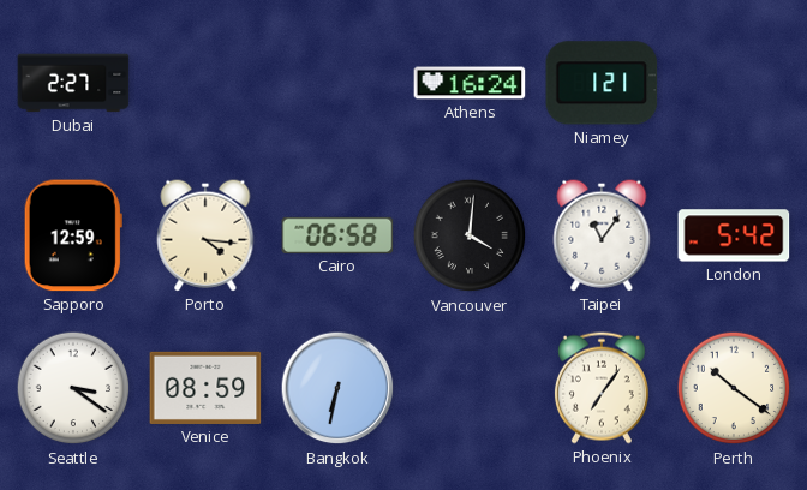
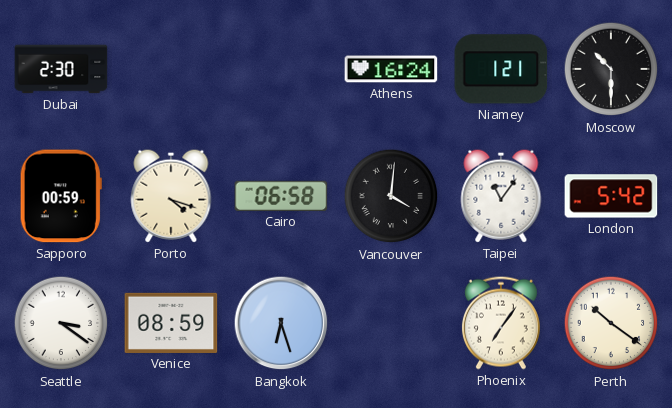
Dubai: 2:27 -> 2:30 (61, 69)
Moscow: none -> 10:30 (611, 69)
Sapporo: 12:59 -> 00:59 (61, 196)
Porto: 4:16 -> 4:18 (171, 196)
Bangkok: 6:32 -> 6:27 (281, 323)
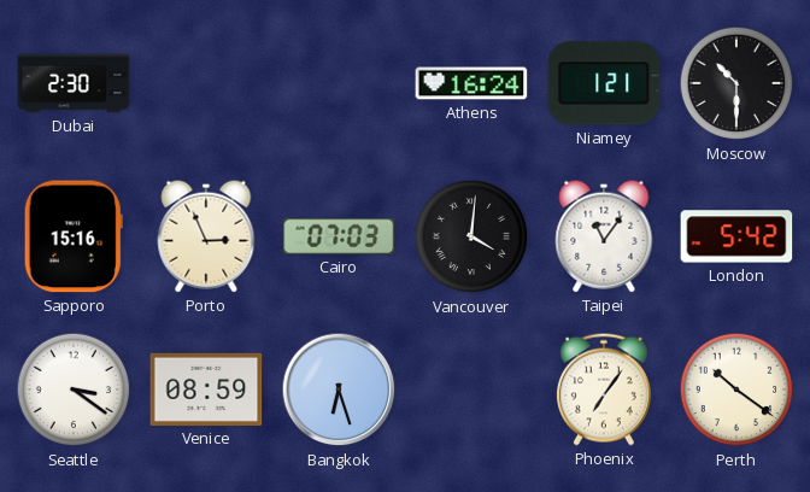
Sapporo: 00:59 -> 15:16 (74, 236)
Porto: 4:18 -> 2:56 (206, 236)
Cairo: 06:58 -> 07:03 (339, 236)
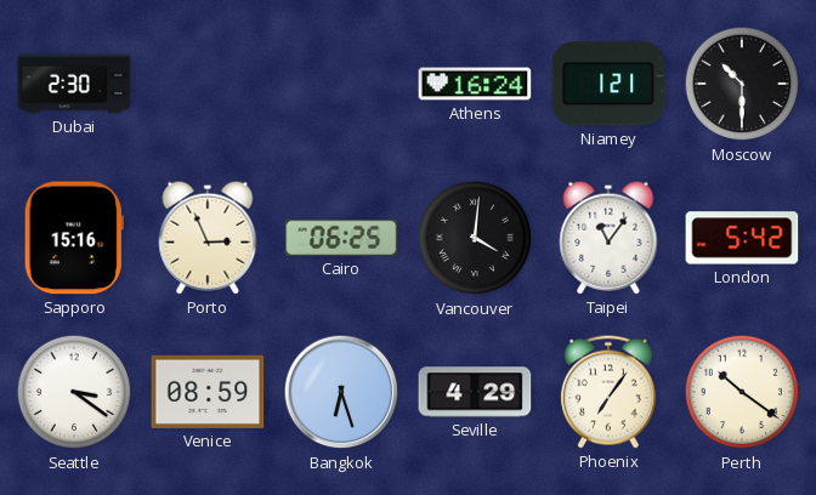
Cairo: 07:03 -> 06:25 (341, 238)
Seville: none -> 4:29 (475, 392)
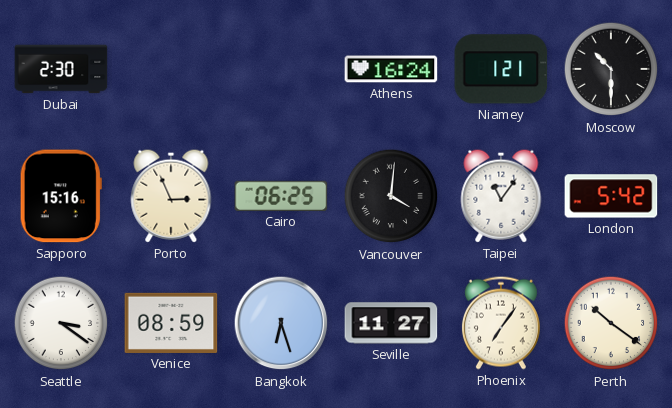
Seville: 4:29 -> 11:27 (391, 323)
